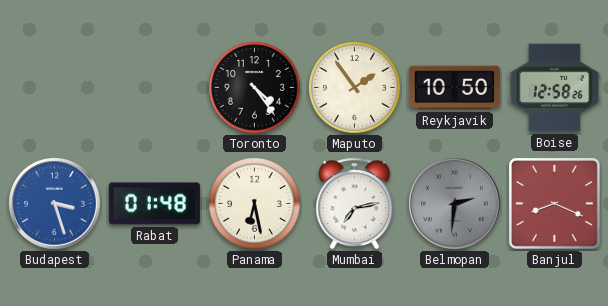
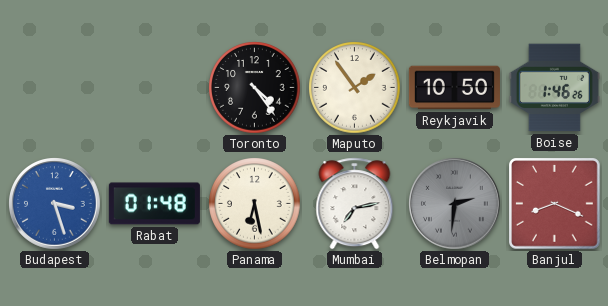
Boise: 12:58 -> 1:46 (554, 88)
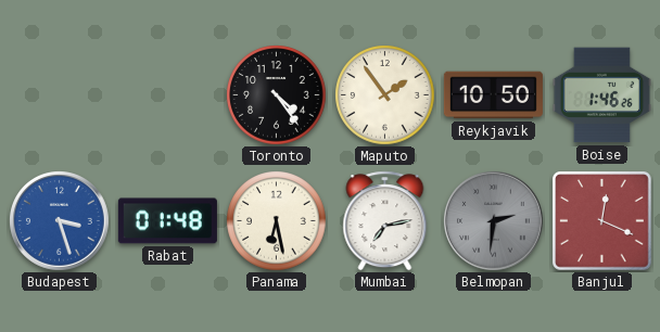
Banjul: 8:19 -> 12:19 (602, 221)
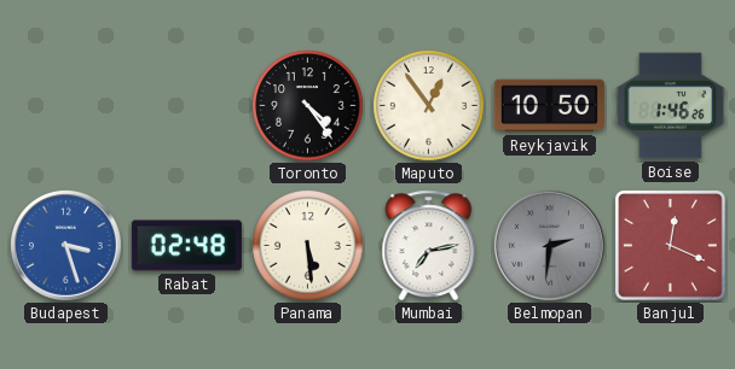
Maputo: 1:54 -> 12:54 (429, 106)
Rabat: 01:48 -> 02:48 (186, 246)
Panama: 6:28 -> 5:29 (308, 246)
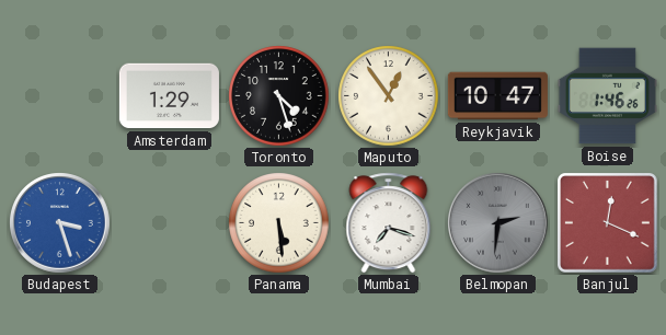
Amsterdam: none -> 1:29 (169, 96)
Toronto: 4:24 -> 4:27 (279, 96)
Reykjavik: 10:50 -> 10:47 (497, 96)
Rabat: 02:48 -> none (186, 246)
Mumbai: 7:13 -> 7:18 (389, 223)
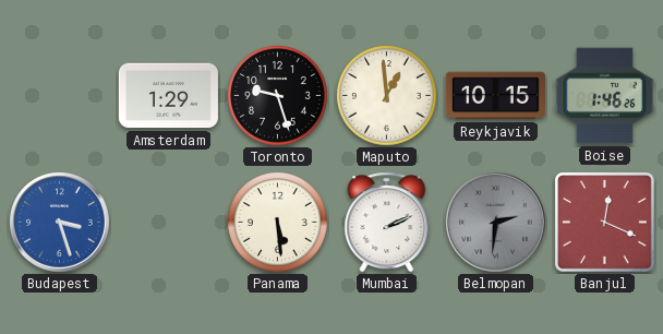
Toronto: 4:27 -> 9:27 (278, 96)
Maputo: 12:54 -> 12:59 (387, 96)
Reykjavik: 10:47 -> 10:15 (495, 96)
Mumbai: 7:18 -> 2:11 (387, 223)
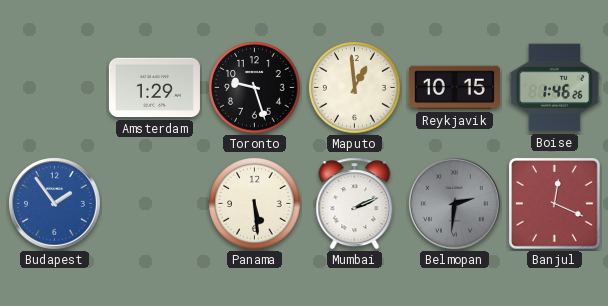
Budapest: 3:27 -> 1:54 (55, 204)
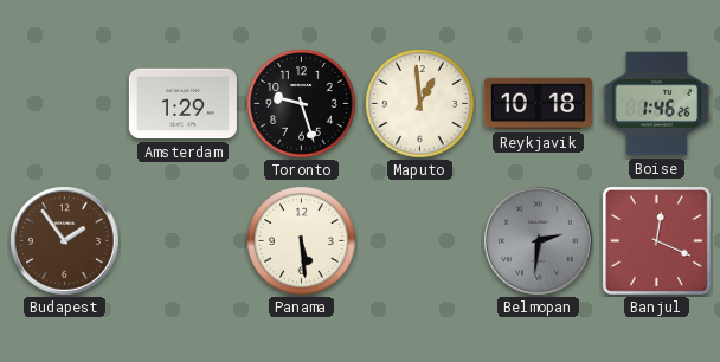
Reykjavik: 10:15 -> 10:18 (538, 104)
Budapest dial: blue -> brown (65, 241)
Mumbai: 2:11 -> none (355, 204)
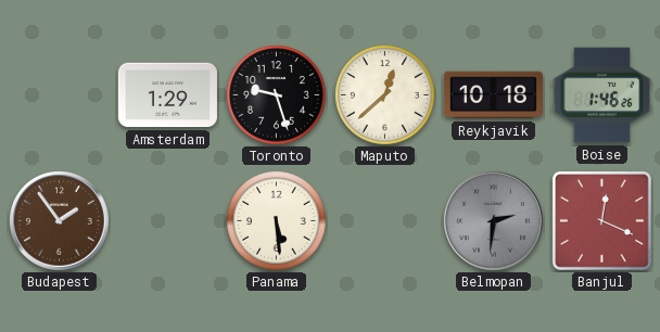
Maputo: 12:59 -> 12:38 (385, 95)
